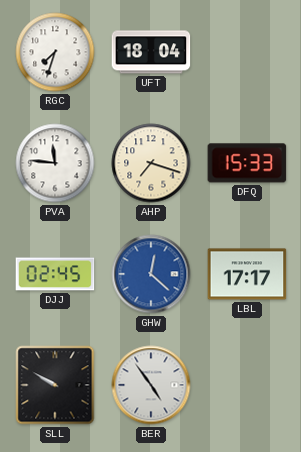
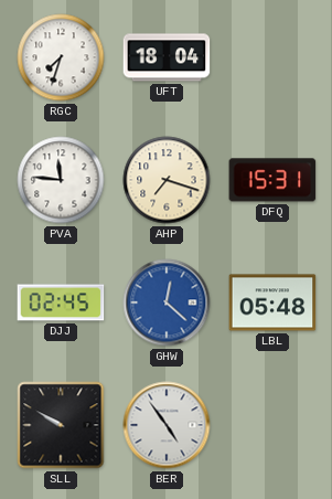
DFQ: 15:33 -> 15:31 (272, 180)
LBL: 17:17 -> 05:48 (272, 302)
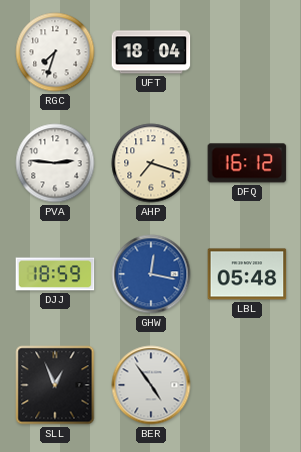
PVA: 11:46 -> 2:46 (55, 163)
DFQ: 15:31 -> 16:12 (247, 163)
DJJ: 02:45 -> 18:59 (55, 274)
GHW: 12:22 -> 12:17 (151, 274)
SLL: 9:50 -> 12:56 (55, 385)
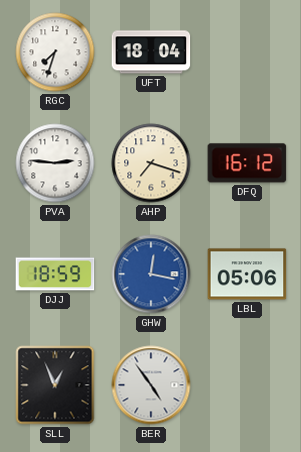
LBL: 05:48 -> 05:06 (247, 274)
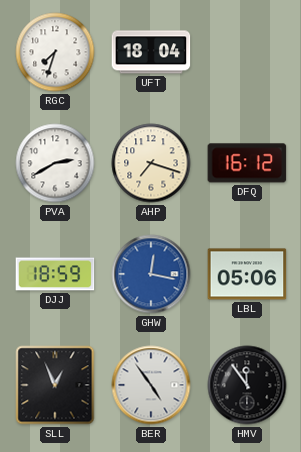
PVA: 2:46 -> 2:40 (55, 163)
HMV: none -> 11:54 (247, 385)
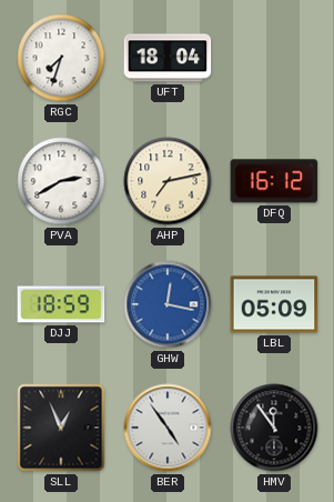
AHP: 7:18 -> 7:13 (168, 181)
LBL: 05:06 -> 05:09 (274, 304)
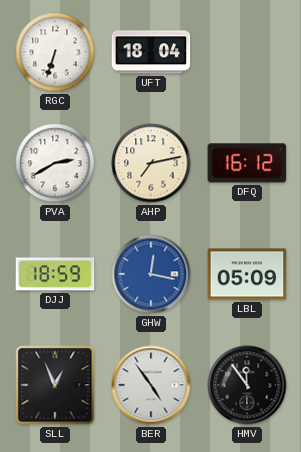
RGC: 7:33 -> 6:33 (55, 52)
